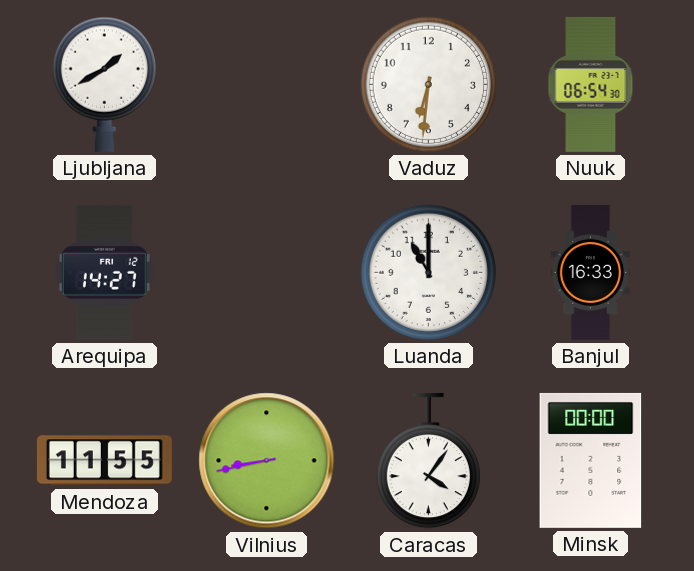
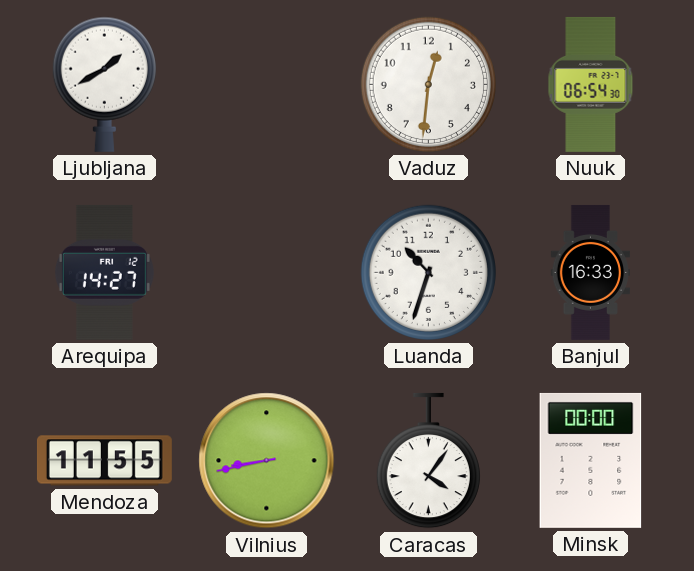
Vaduz: 6:31 -> 12:31 (428, 84)
Luanda: 11:00 -> 10:33 (428, 272)
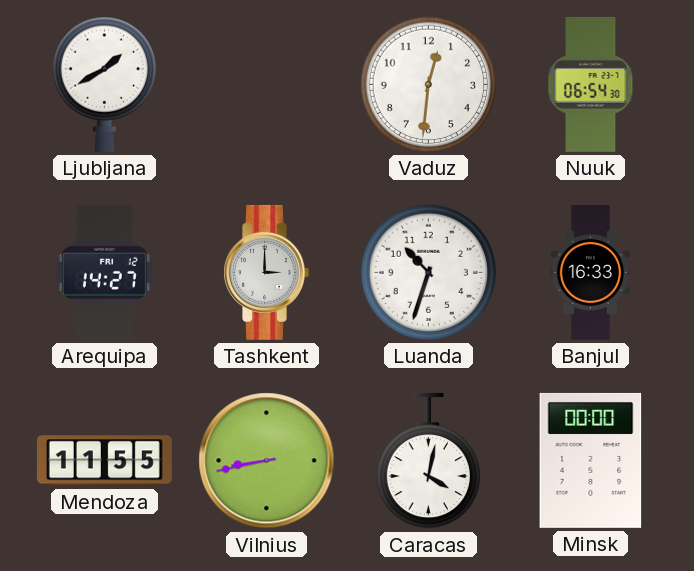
Tashkent: none -> 3:00 (266, 272)
Caracas: 4:06 -> 4:02 (428, 461)
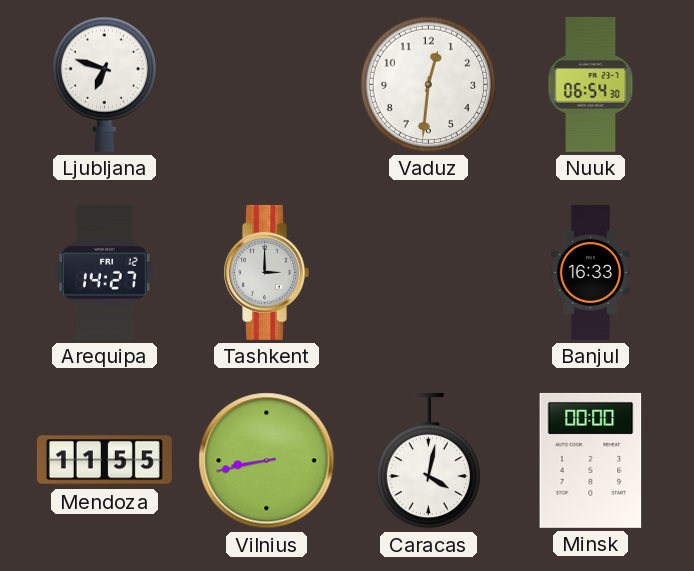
Ljubljana: 1:40 -> 6:48 (104, 84)
Luanda: 10:33 -> none (428, 272)
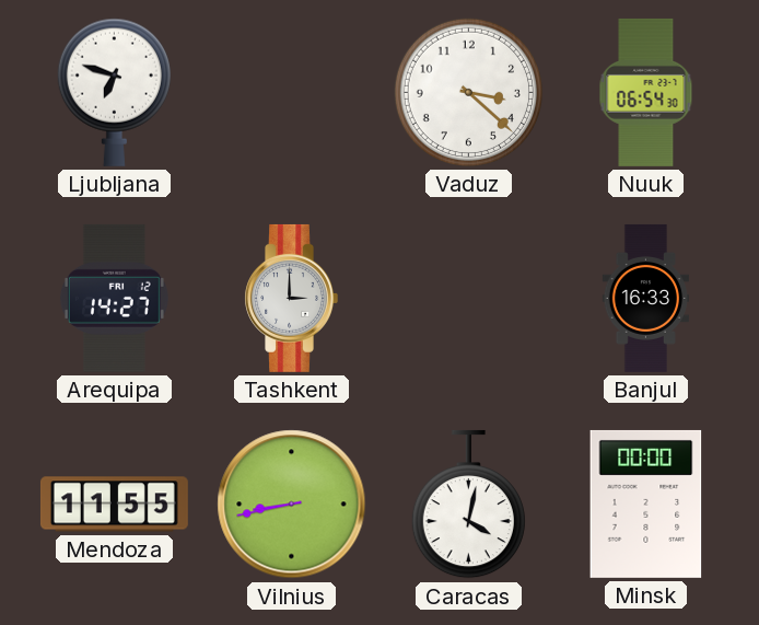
Vaduz: 12:31 -> 3:22 (468, 92)
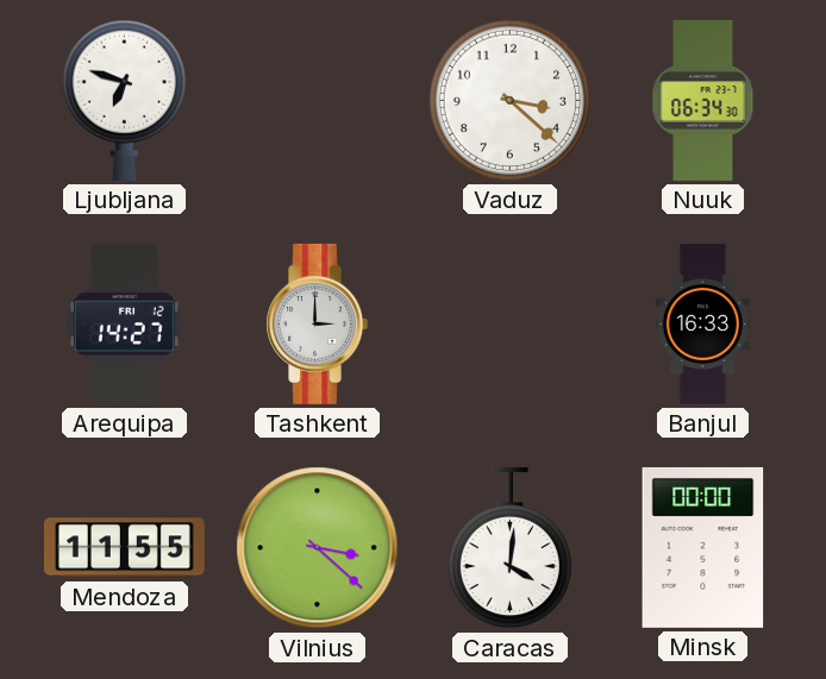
Nuuk: 06:54 -> 06:34 (703, 100)
Vilnius: 8:43 -> 3:22 (318, 548)
Caracas: 4:02 -> 4:01 (509, 548)
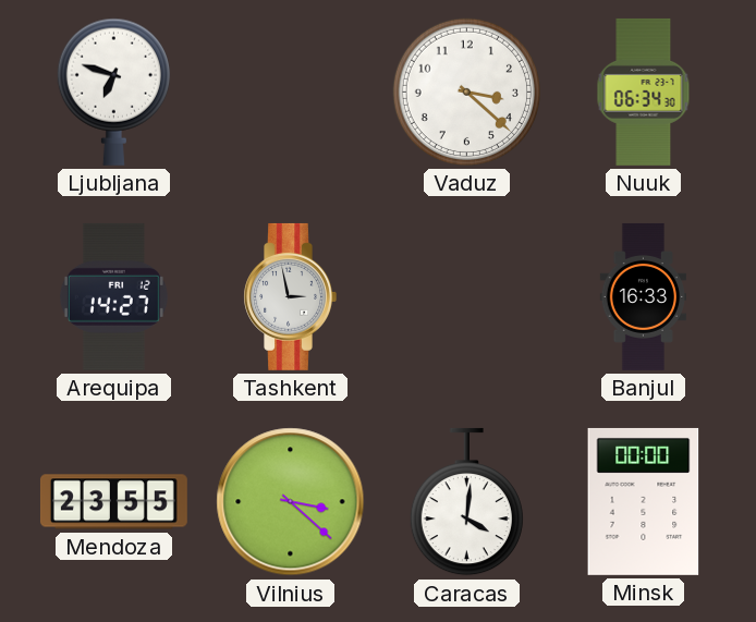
Tashkent: 3:00 -> 2:58 (290, 296)
Mendoza: 11:55 -> 23:55 (113, 502)
